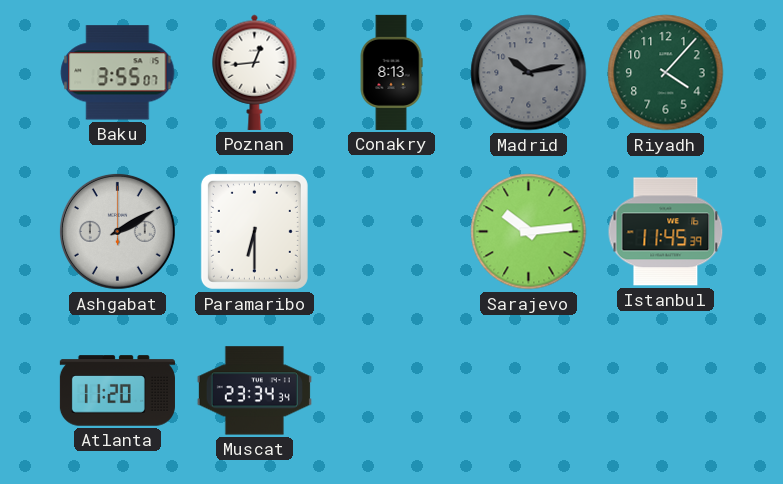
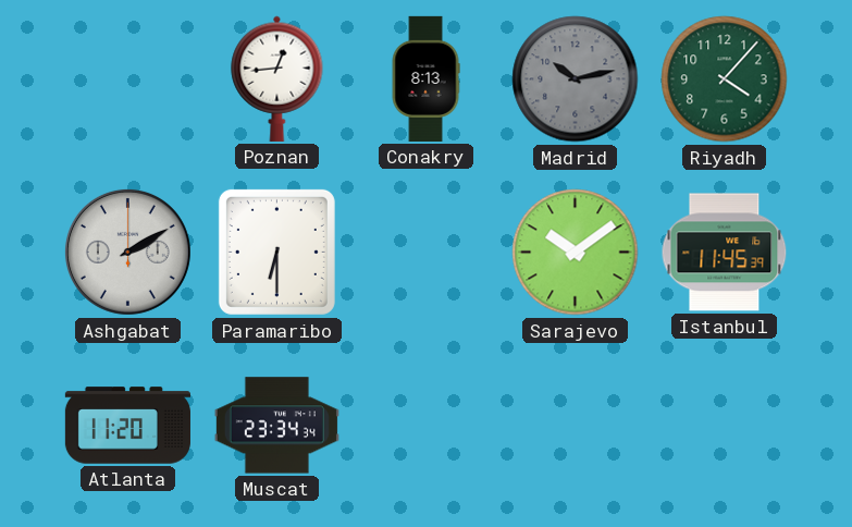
Baku: 3:55 -> none (118, 73)
Sarajevo: 10:14 -> 10:09 (576, 253)
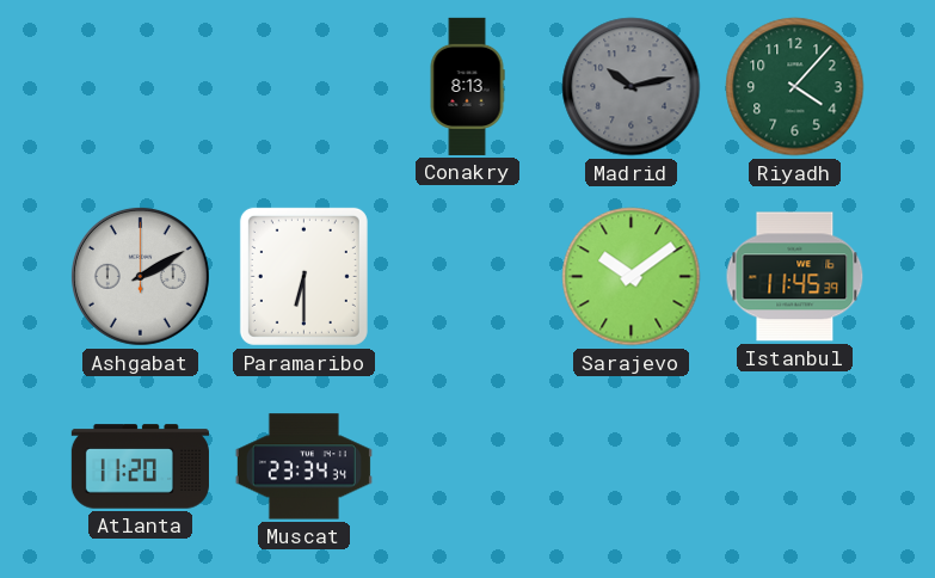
Poznan: 12:44 -> none (277, 78)
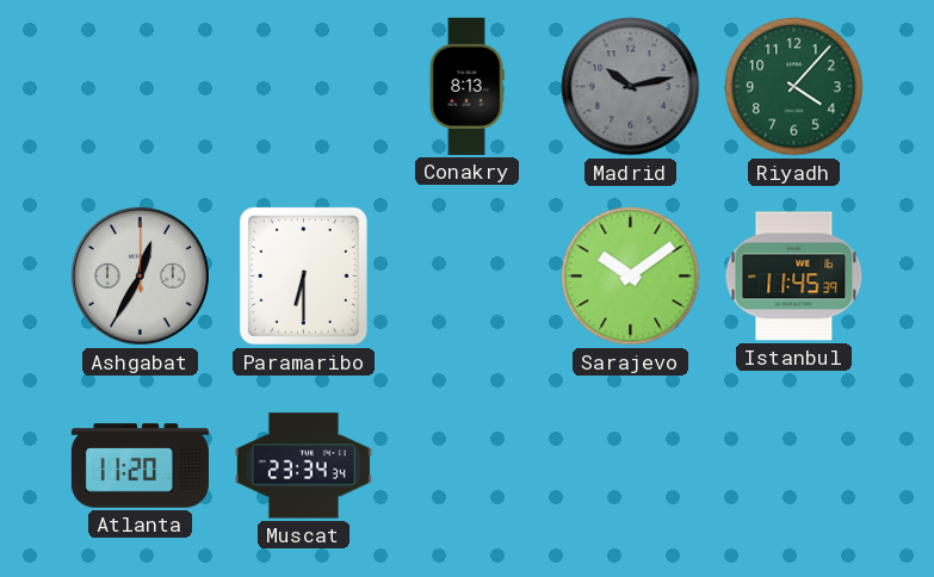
Ashgabat: 2:10 -> 12:35 (140, 275)
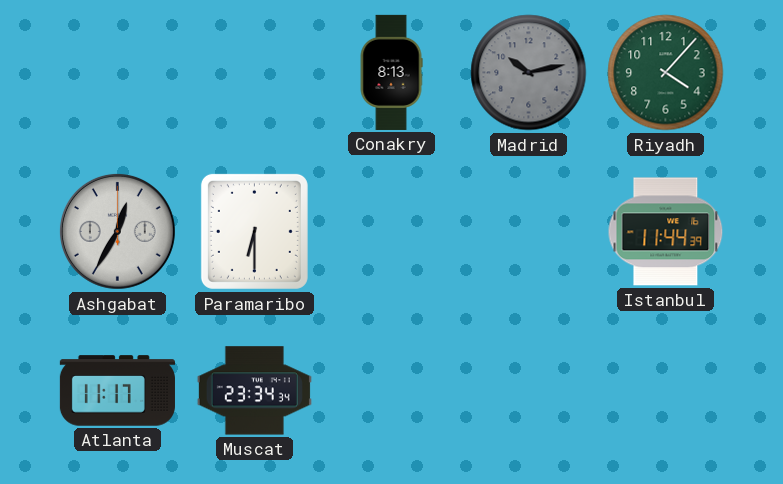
Sarajevo: 10:09 -> none (631, 277)
Istanbul: 11:45 -> 11:44 (666, 232)
Atlanta: 11:20 -> 11:17 (117, 391)
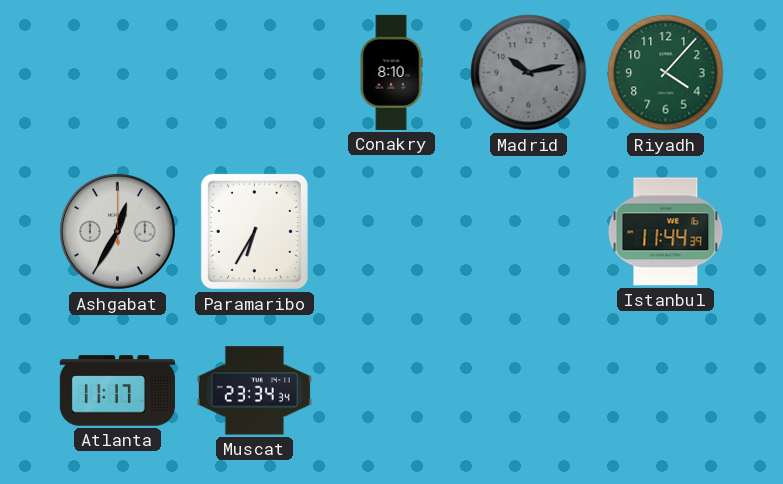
Conakry: 8:13 -> 8:10 (391, 72)
Paramaribo: 6:30 -> 6:35 (254, 231)
